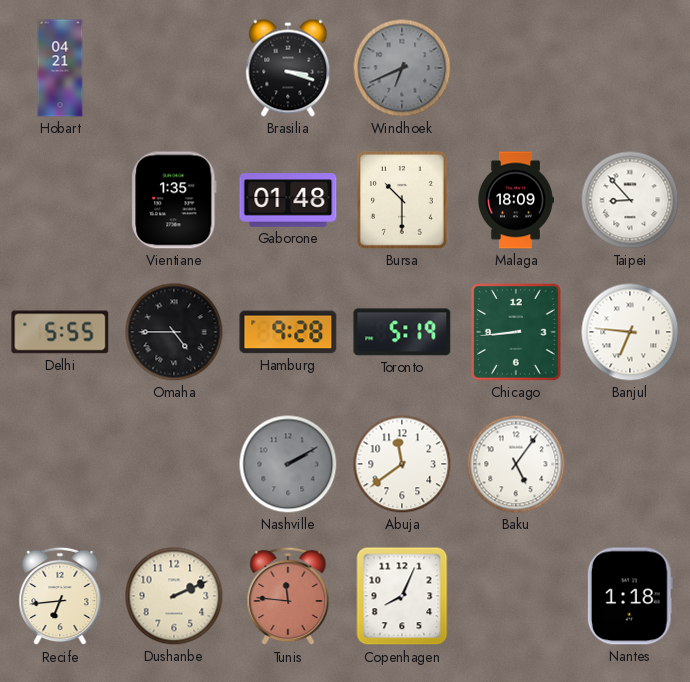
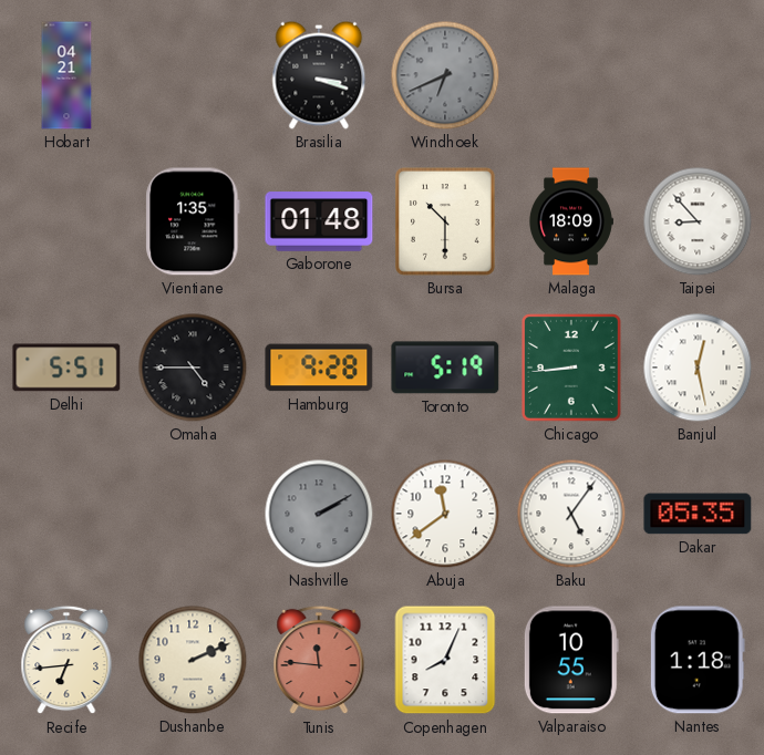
Delhi: 5:55 -> 5:51 (66, 368)
Banjul: 6:46 -> 12:28 (698, 368)
Dakar: none -> 05:35 (698, 514)
Valparaiso: none -> 10:55 (571, 660)
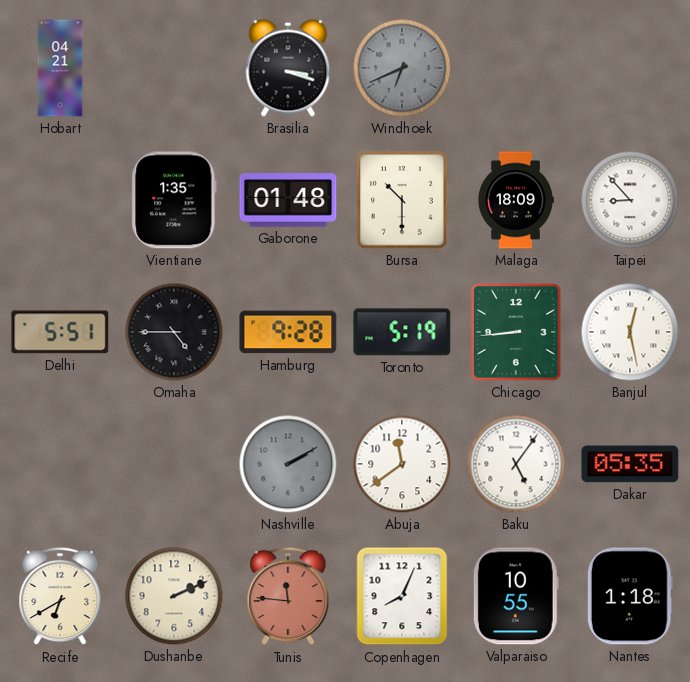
Recife: 6:44 -> 6:40 (60, 596)
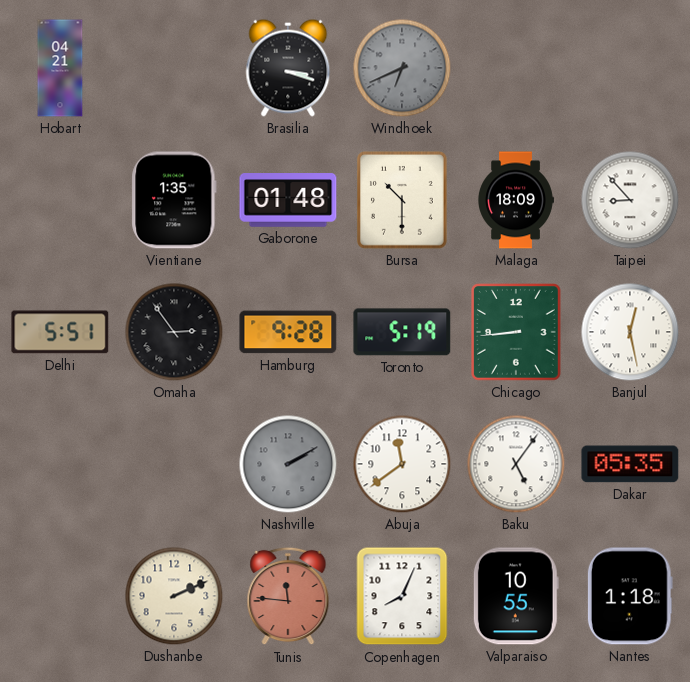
Omaha: 4:45 -> 2:54 (174, 332)
Recife: 6:40 -> none (60, 596)
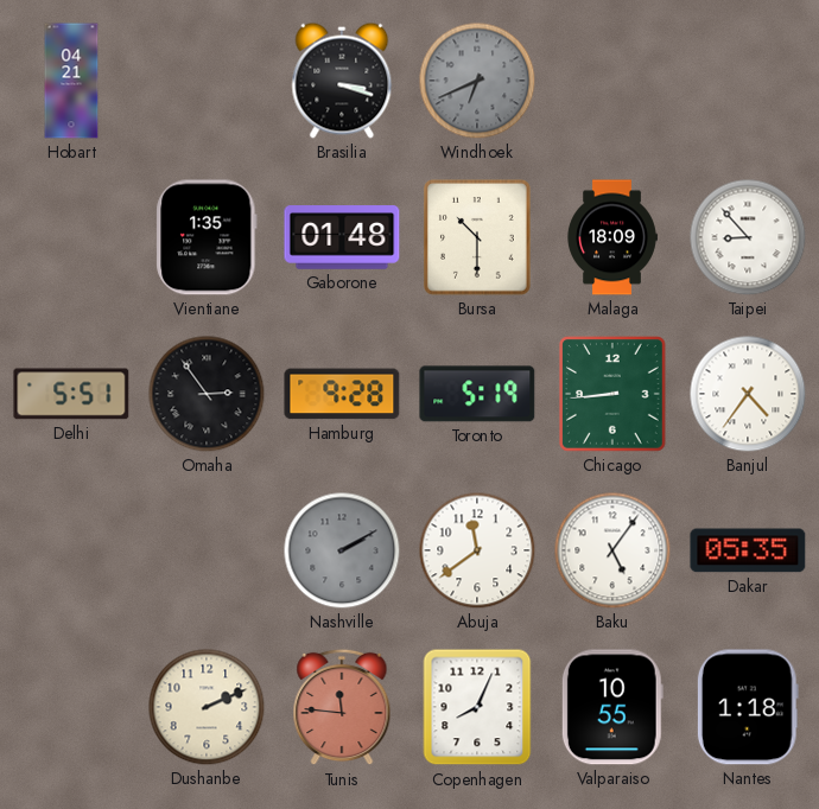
Banjul: 12:28 -> 4:36 (748, 394)
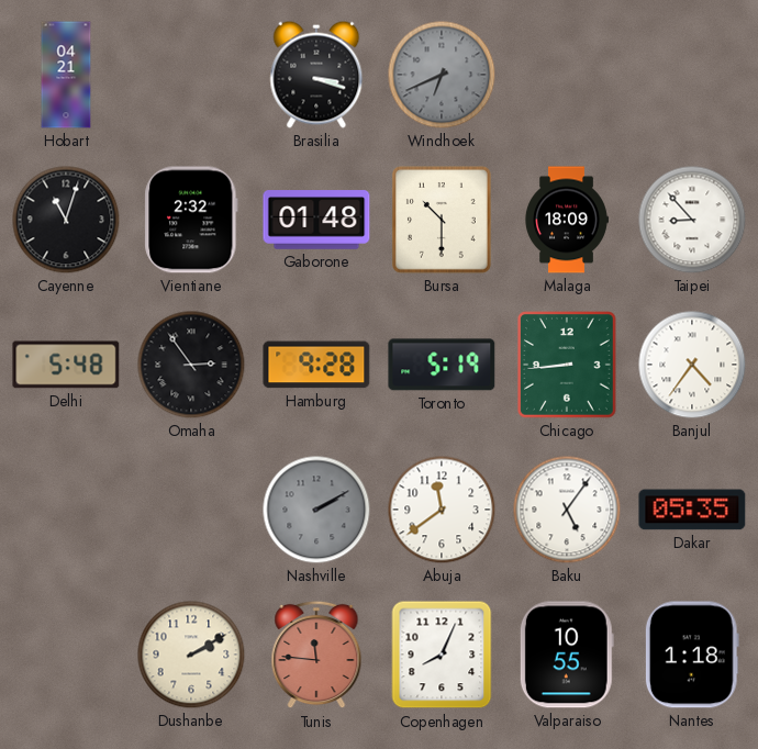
Cayenne: none -> 11:03 (66, 220)
Vientiane: 1:35 -> 2:32 (191, 220)
Delhi: 5:51 -> 5:48 (66, 365)
Dushanbe: 2:11 -> 2:10 (191, 655)
